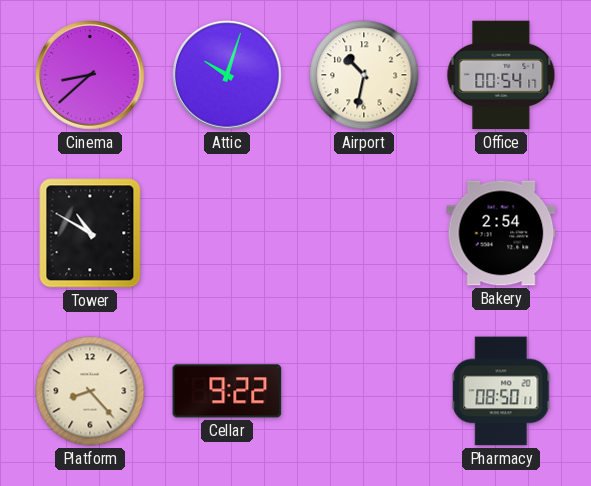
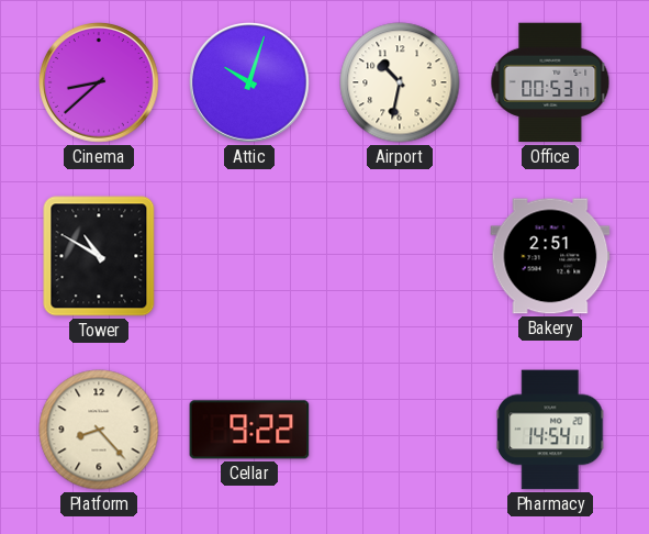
Office: 00:54 -> 00:53 (550, 82)
Bakery: 2:54 -> 2:51 (550, 256)
Pharmacy: 08:50 -> 14:54 (550, 430)
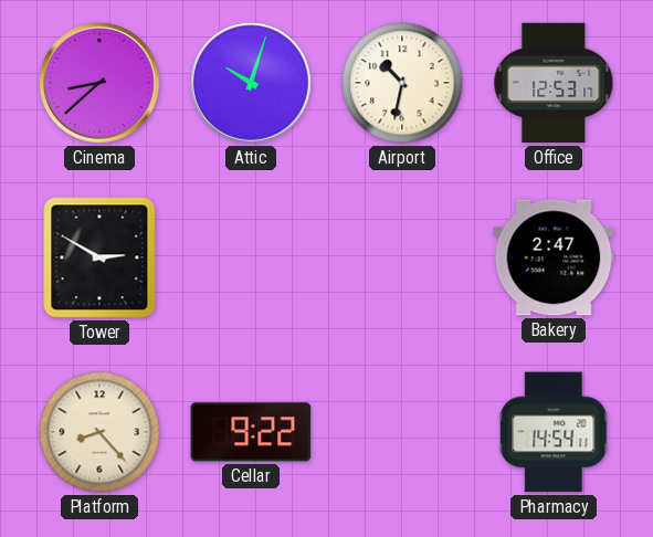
Office: 00:53 -> 12:53 (554, 83)
Tower: 10:50 -> 2:50 (99, 257)
Bakery: 2:51 -> 2:47 (554, 257)
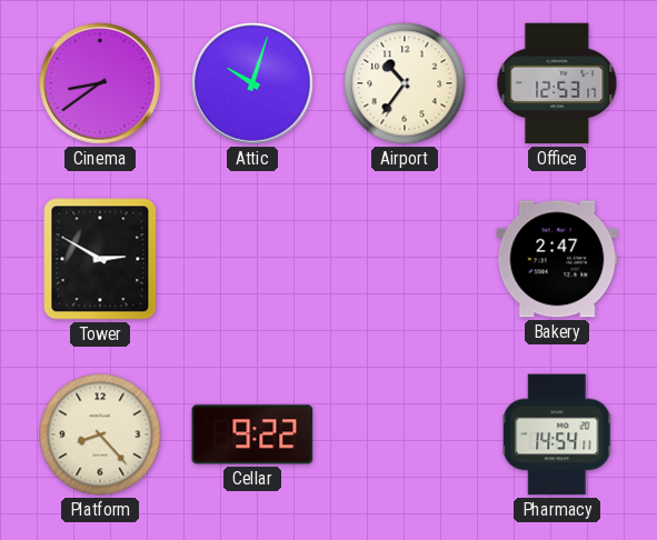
Cinema: 8:38 -> 8:39 (101, 84)
Airport: 10:32 -> 10:36 (405, 83)
